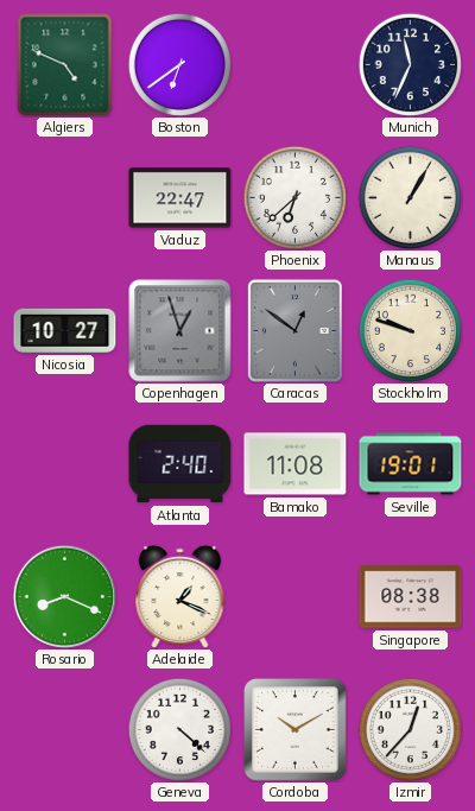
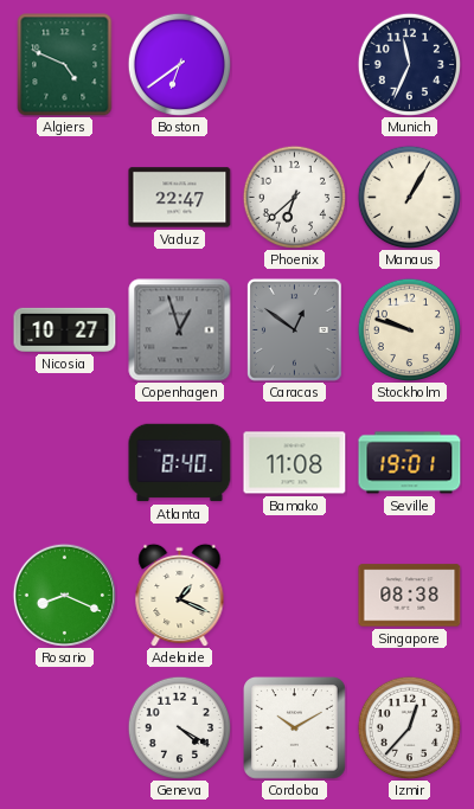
Atlanta: 2:40 -> 8:40 (180, 463)
Geneva: 4:22 -> 4:20 (179, 727)
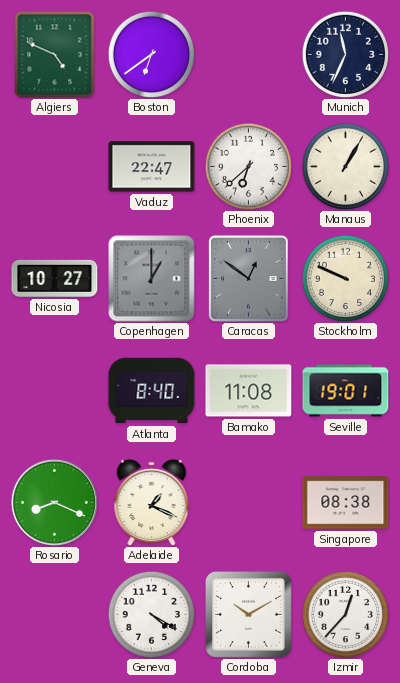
Copenhagen: 12:57 -> 1:00 (152, 279)
Stockholm: 9:48 -> 9:49 (345, 278)
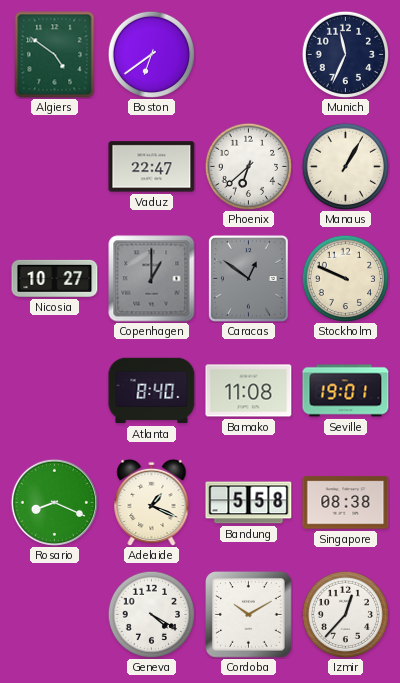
Algiers: 4:49 -> 4:51 (55, 55)
Bandung: none -> 5:58 (249, 503)
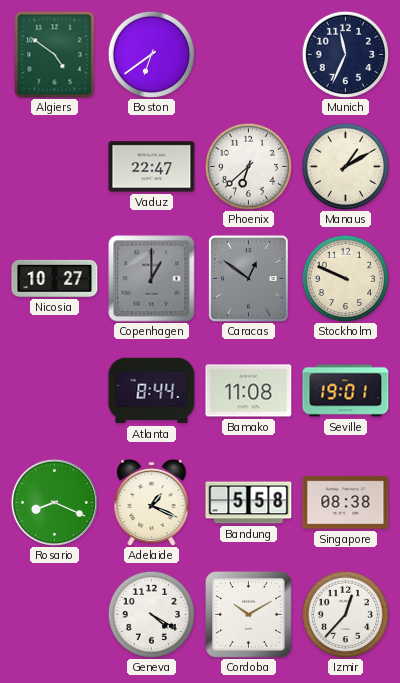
Manaus: 1:05 -> 1:10 (345, 166)
Atlanta: 8:40 -> 8:44 (152, 391)
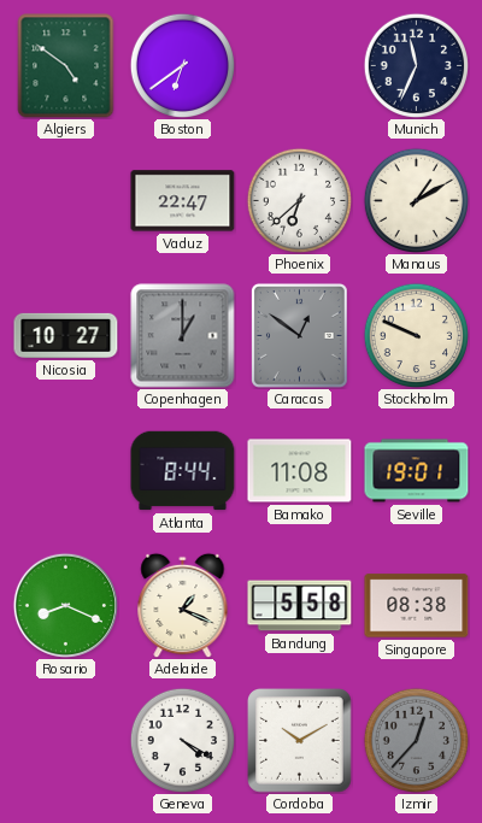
Izmir dial: white -> grey (416, 740)
